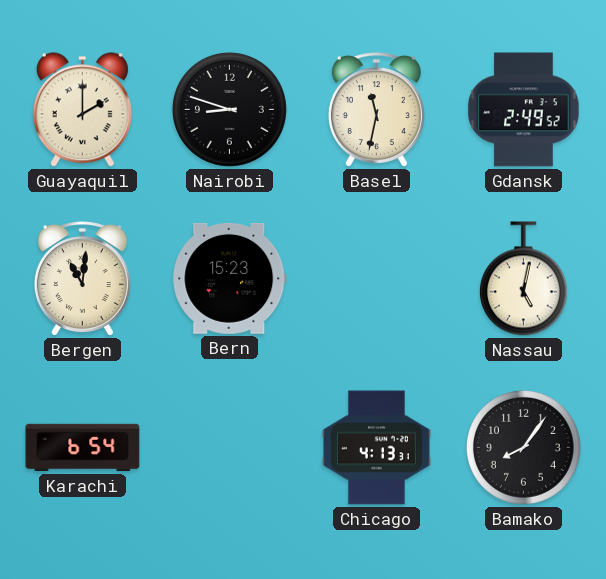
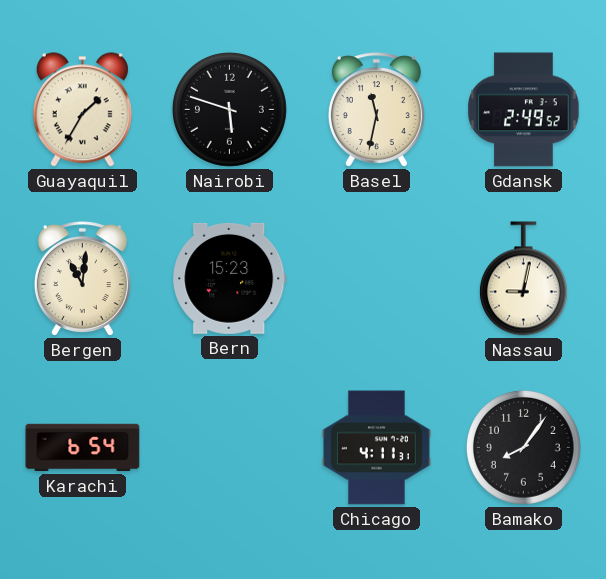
Guayaquil: 2:00 -> 1:35 (82, 110)
Nairobi: 8:48 -> 5:48 (229, 109)
Nassau: 5:02 -> 9:02 (523, 279)
Chicago: 4:13 -> 4:11 (377, 448)
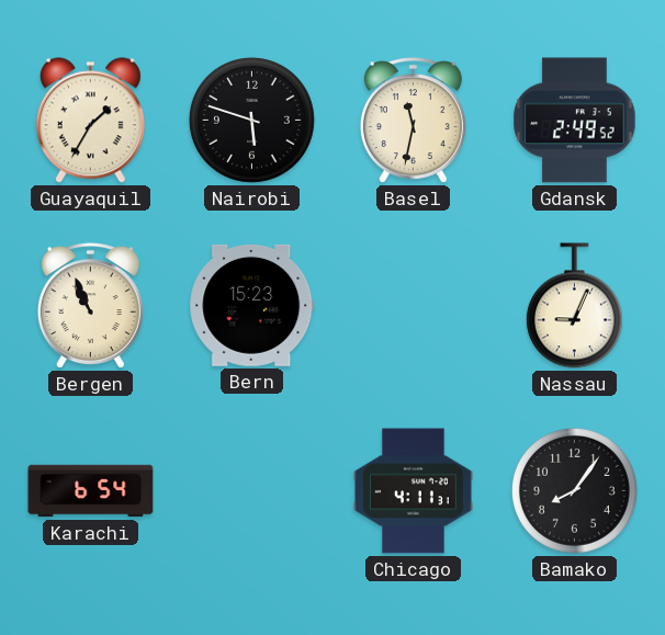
Bergen: 11:01 -> 10:56 (90, 306)
Nassau: 9:02 -> 9:04 (574, 306)
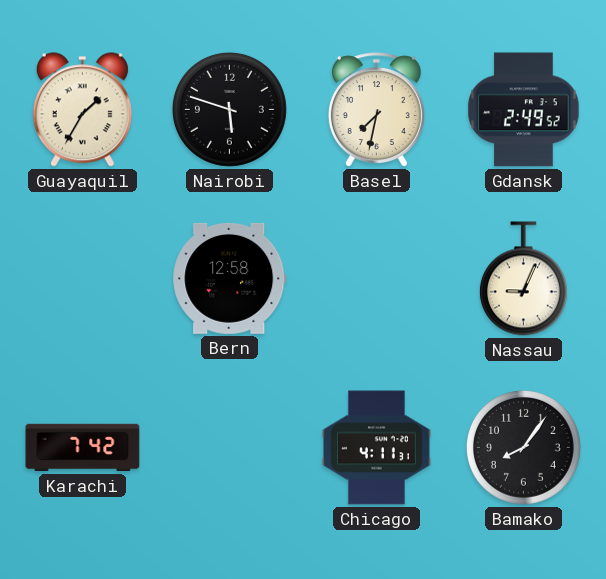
Basel: 11:32 -> 7:32 (376, 110)
Bergen: 10:56 -> none (90, 306)
Bern: 15:23 -> 12:58 (230, 278)
Karachi: 6:54 -> 7:42 (83, 448)
